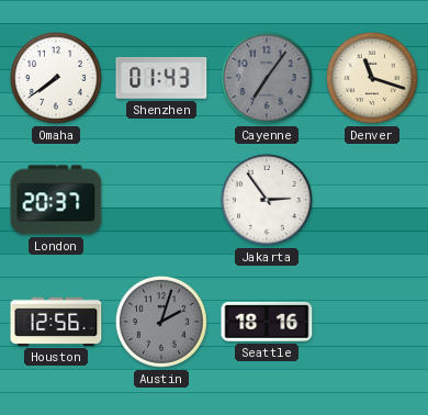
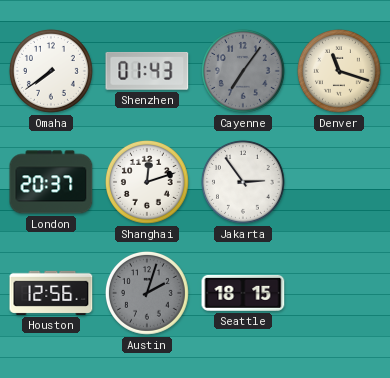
Shanghai: none -> 12:12 (147, 182)
Seattle: 18:16 -> 18:15 (243, 293)
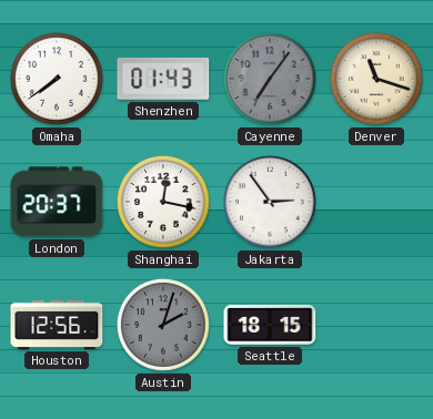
Shanghai: 12:12 -> 12:17 (163, 202)
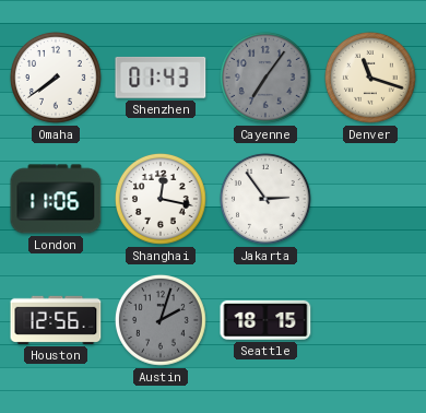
London: 20:37 -> 11:06 (56, 199)
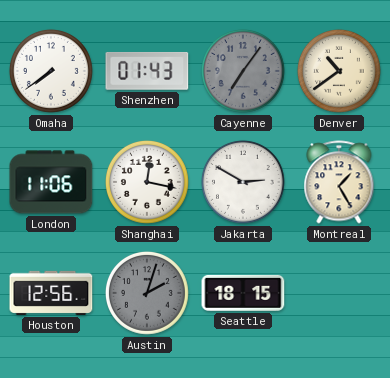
Denver: 11:18 -> 10:39 (339, 71)
Jakarta: 2:54 -> 2:50 (243, 182)
Montreal: none -> 1:25 (339, 182)
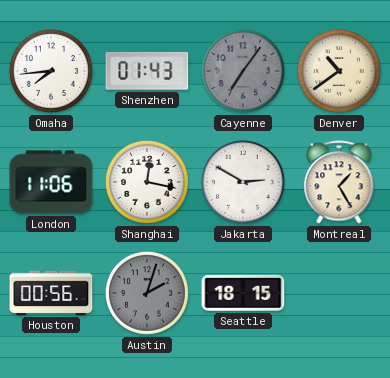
Omaha: 7:39 -> 7:44 (51, 71)
Houston: 12:56 -> 00:56 (51, 293)
